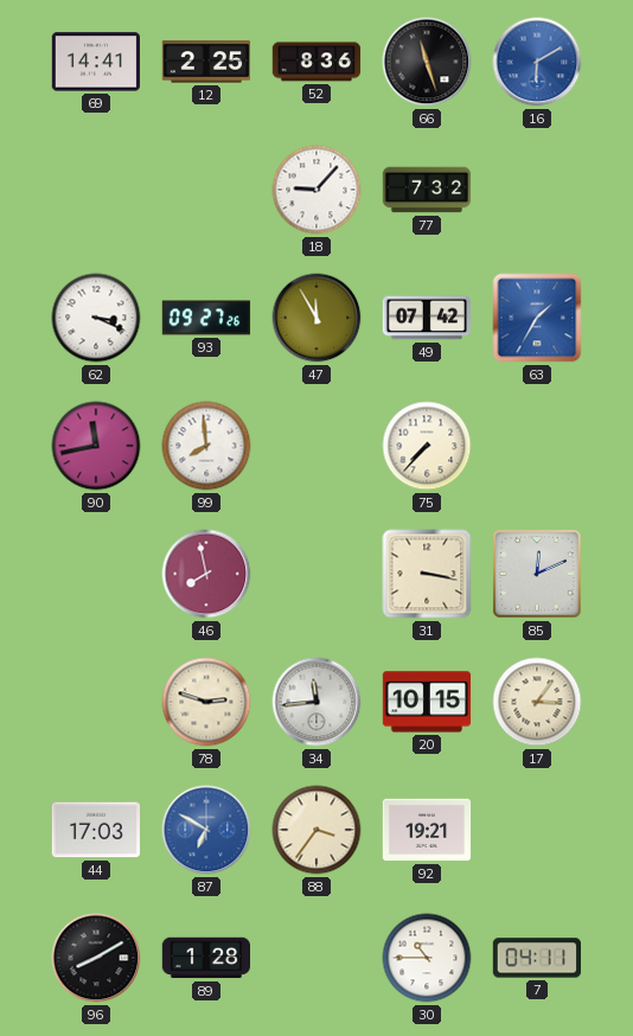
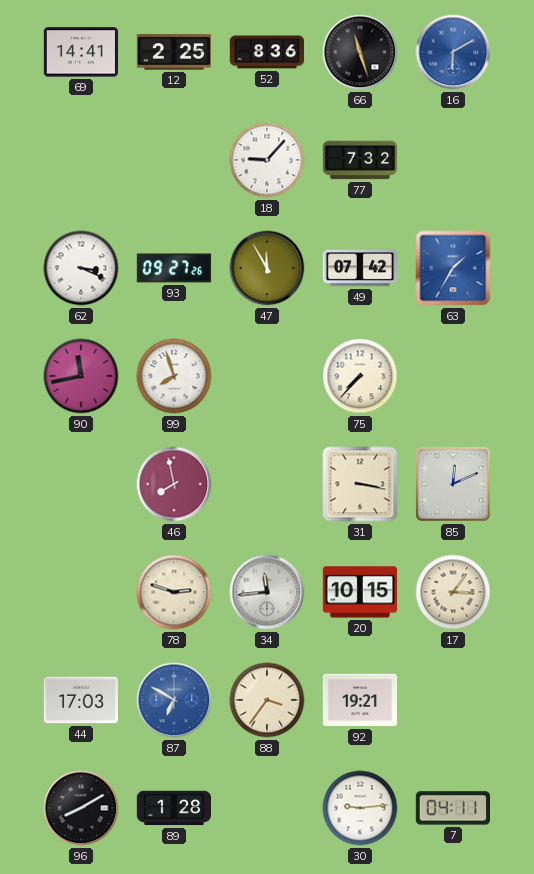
99: 7:59 -> 7:57 (174, 376)
30: 10:45 -> 9:14 (360, 808)
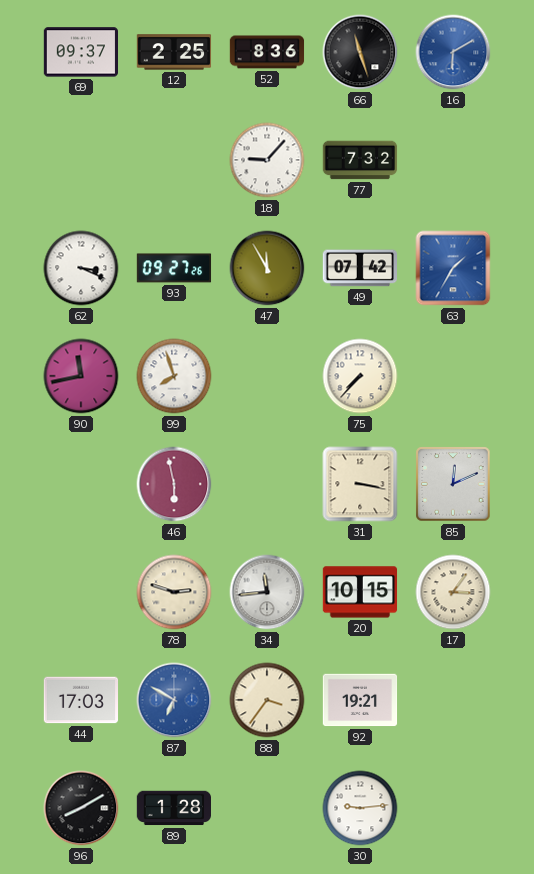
69: 14:41 -> 09:37 (80, 52)
46: 7:58 -> 5:58 (174, 484)
7: 04:11 -> none (453, 808)
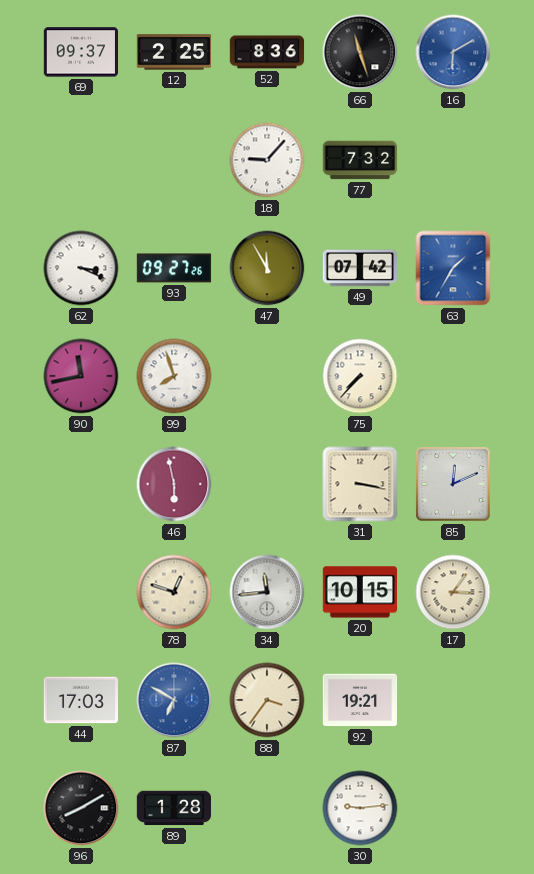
78: 2:48 -> 12:48 (174, 592)
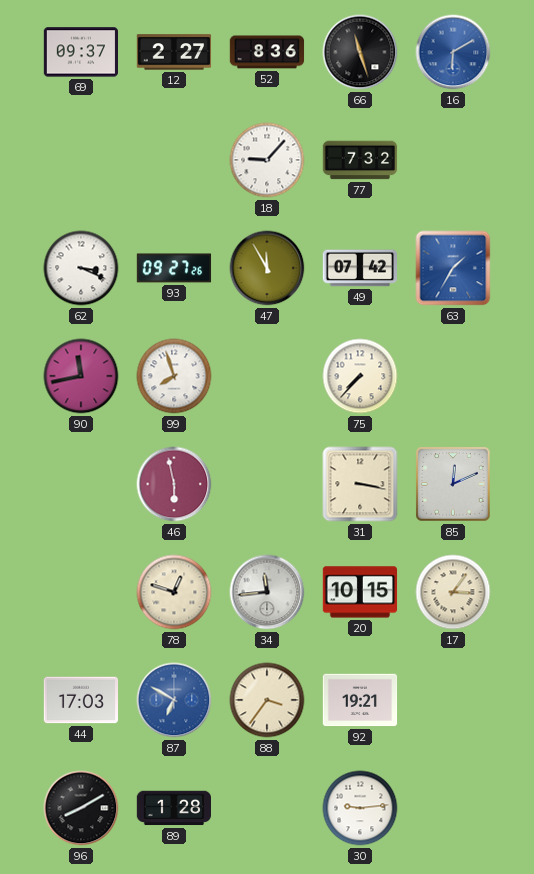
12: 2:25 -> 2:27 (174, 52)
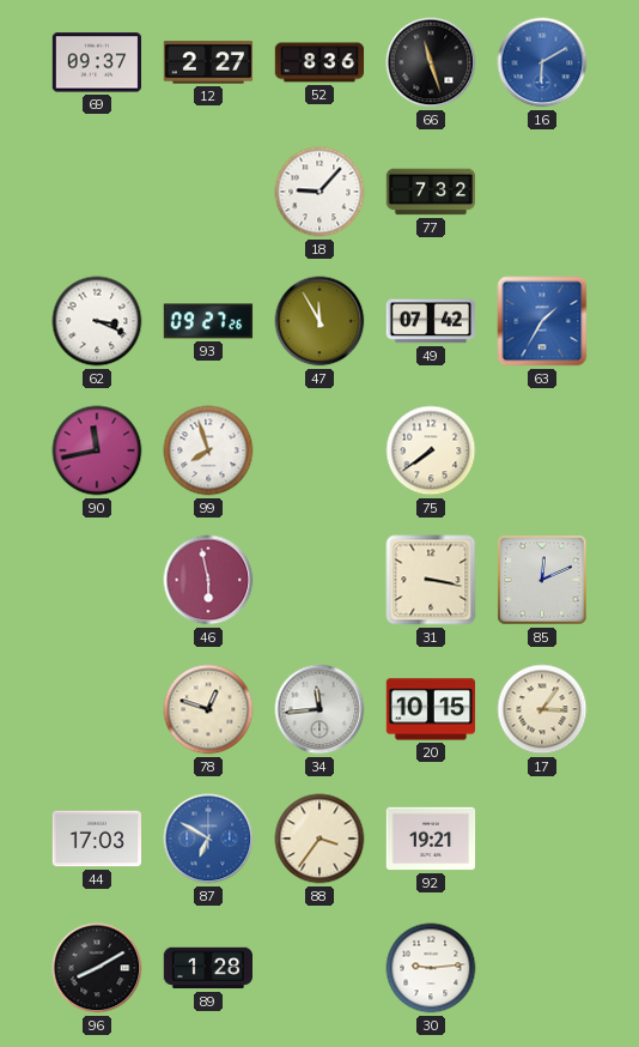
75: 7:37 -> 7:39 (431, 450)
